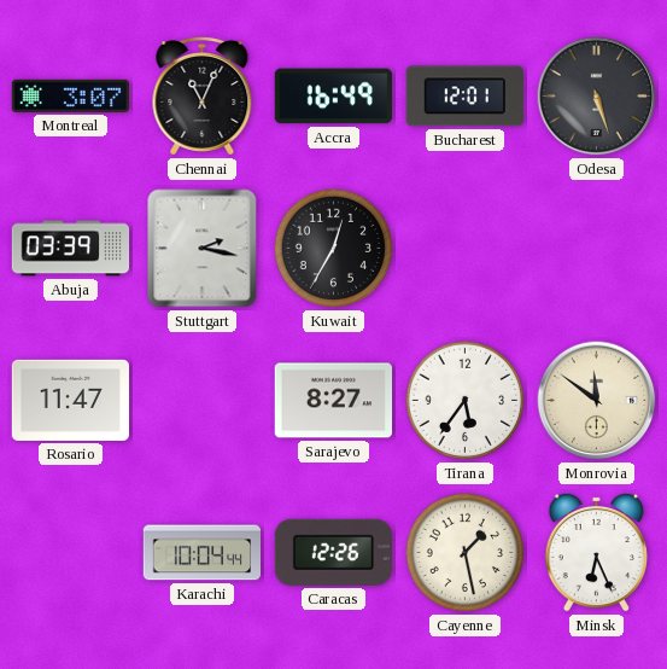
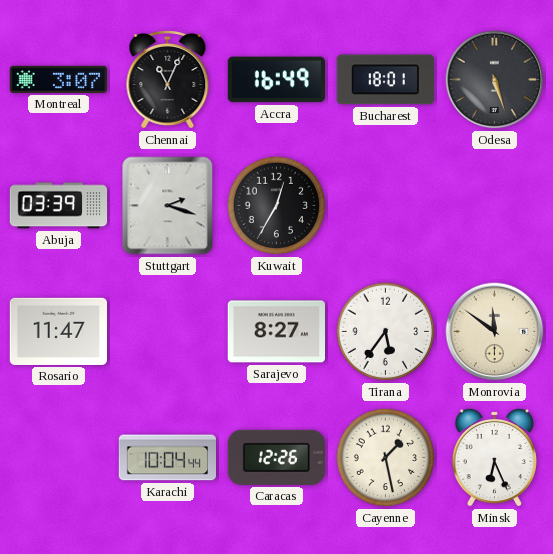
Bucharest: 12:01 -> 18:01 (385, 80)
Stuttgart: 2:17 -> 2:18 (168, 206)
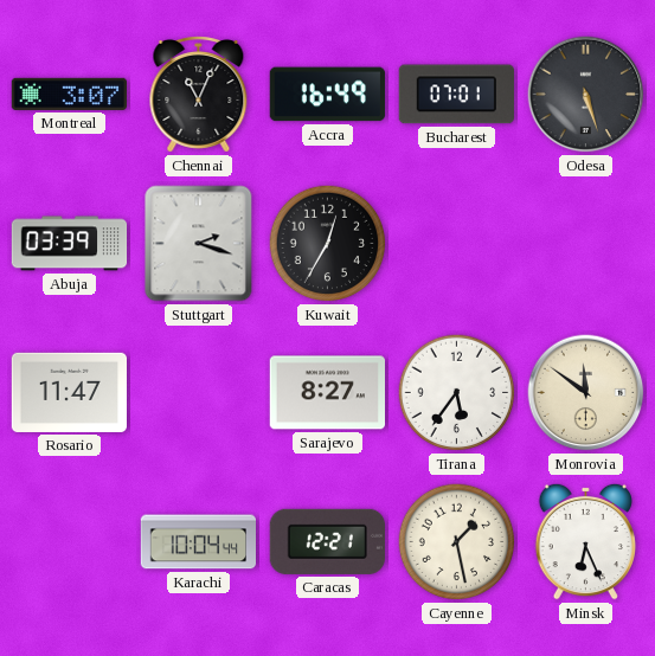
Bucharest: 18:01 -> 07:01 (456, 95)
Caracas: 12:26 -> 12:21 (327, 541)
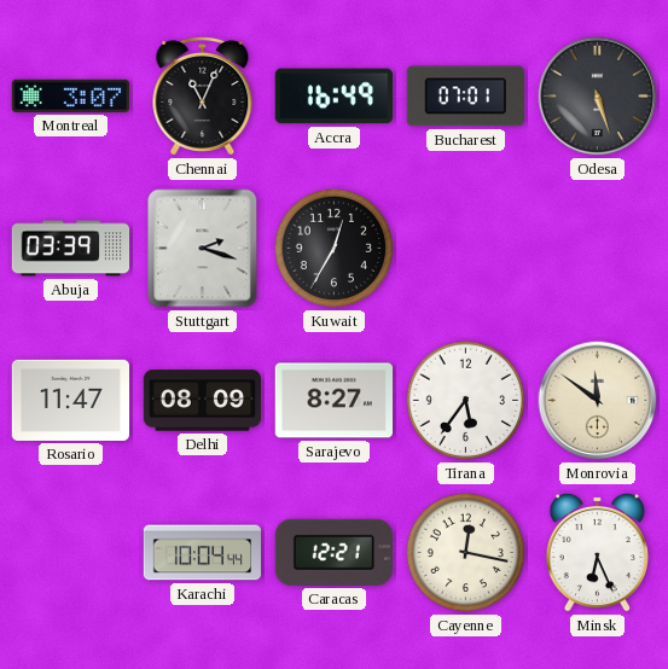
Delhi: none -> 08:09 (203, 401)
Cayenne: 1:28 -> 12:17 (466, 553)
